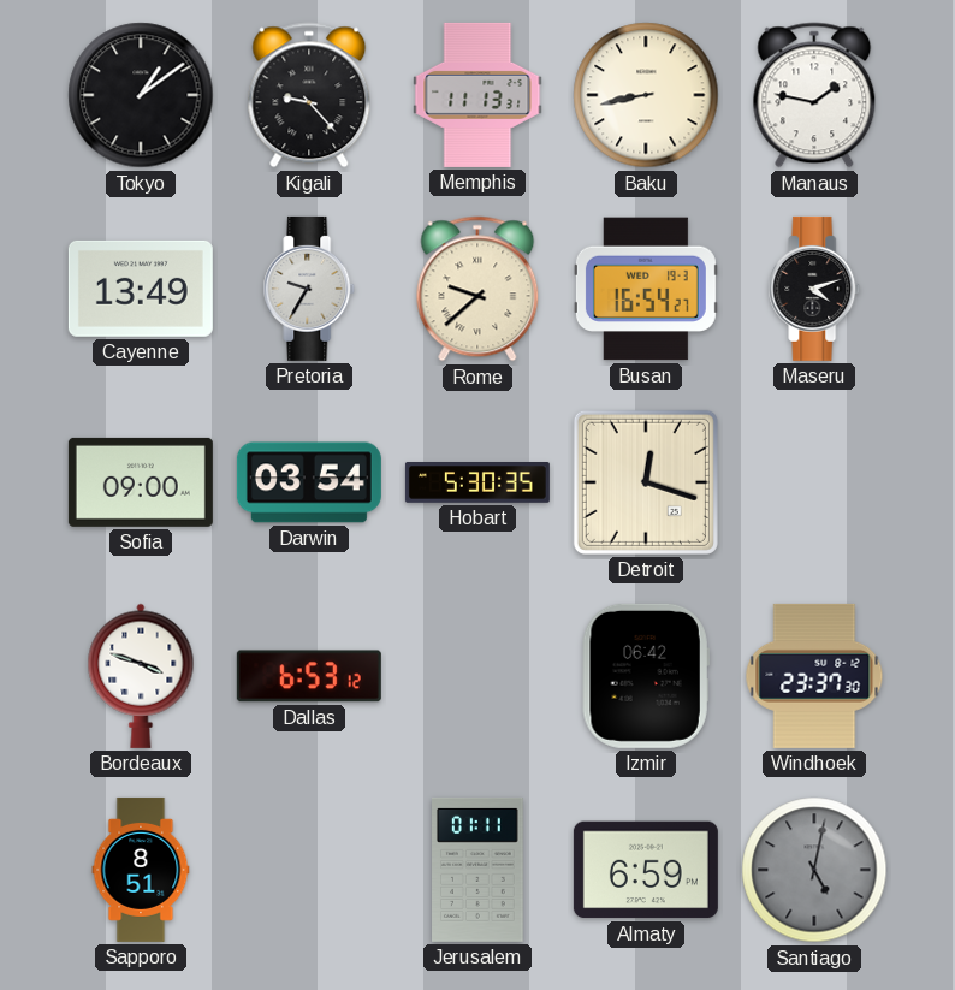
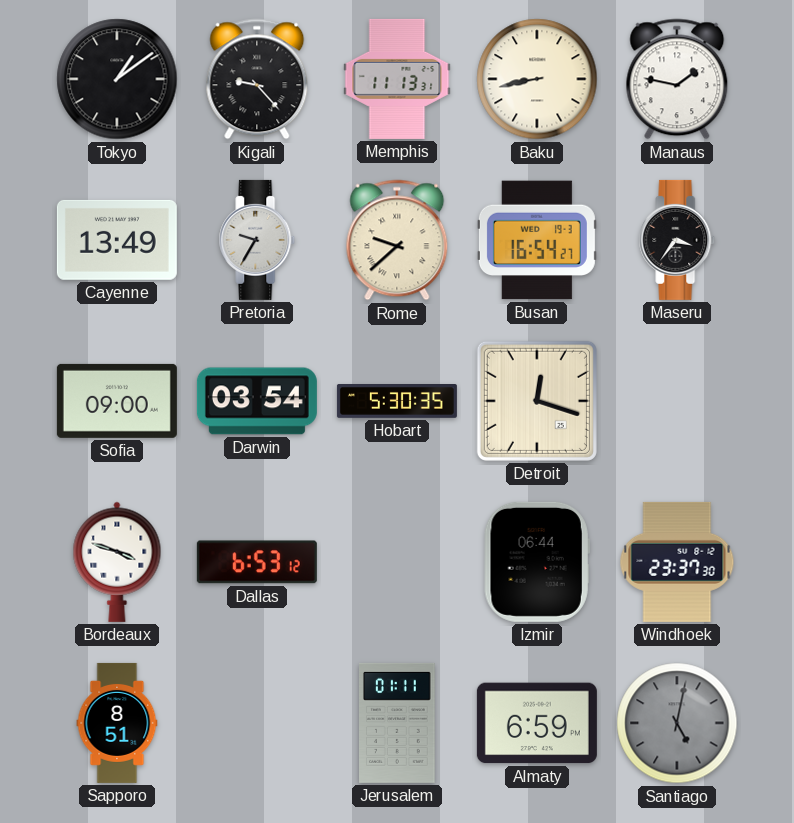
Maseru: 4:12 -> 3:36 (677, 240)
Izmir: 06:42 -> 06:44 (537, 562)
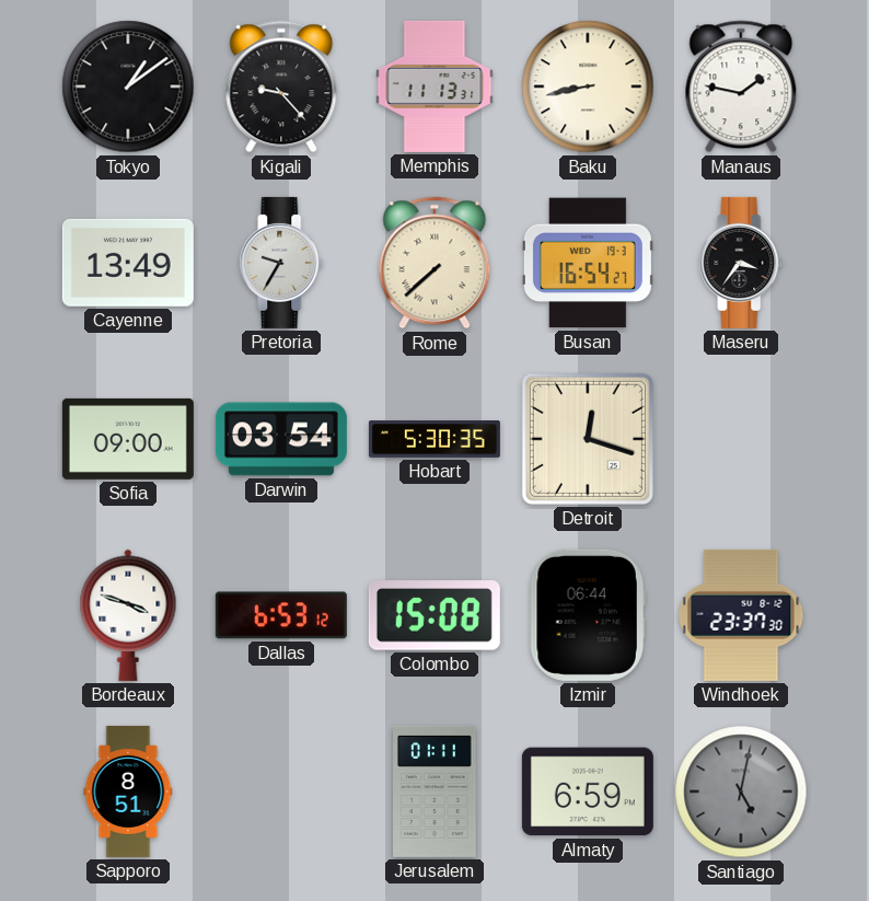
Rome: 9:38 -> 7:38 (434, 263)
Colombo: none -> 15:08 (434, 615)
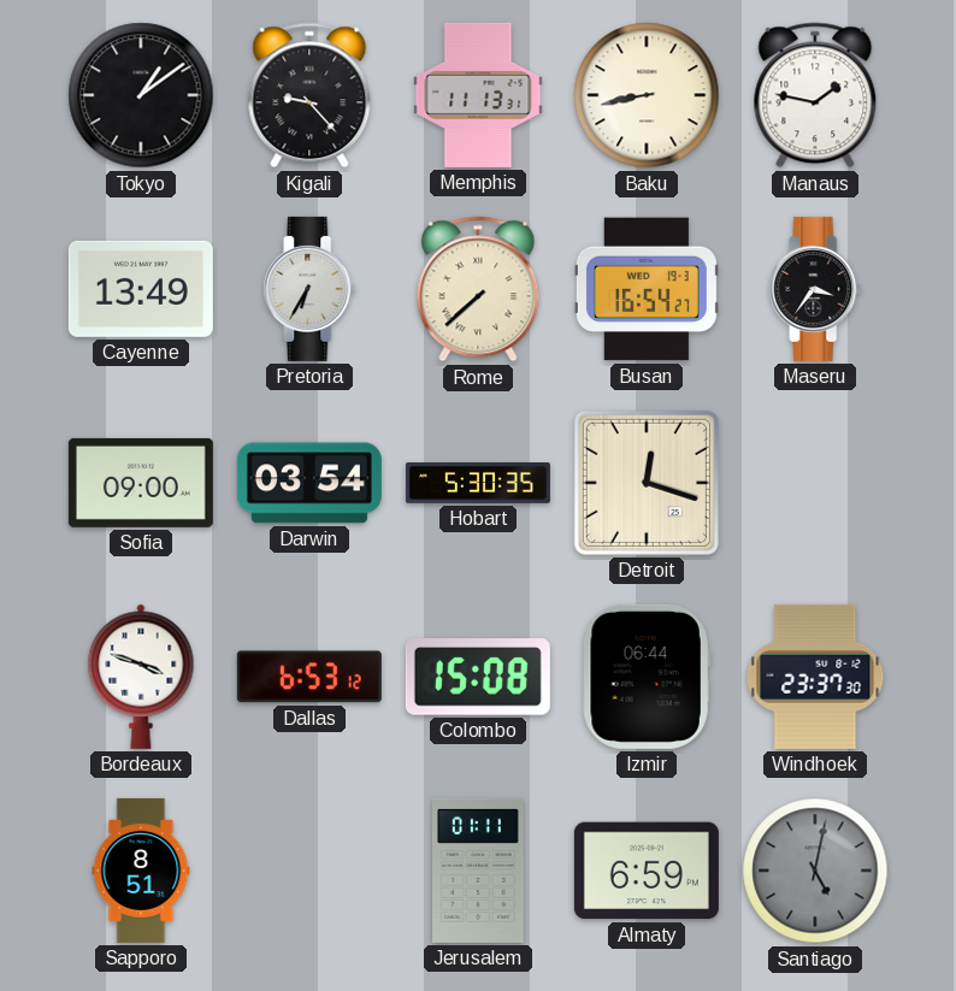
Pretoria: 9:35 -> 6:35 (309, 289)
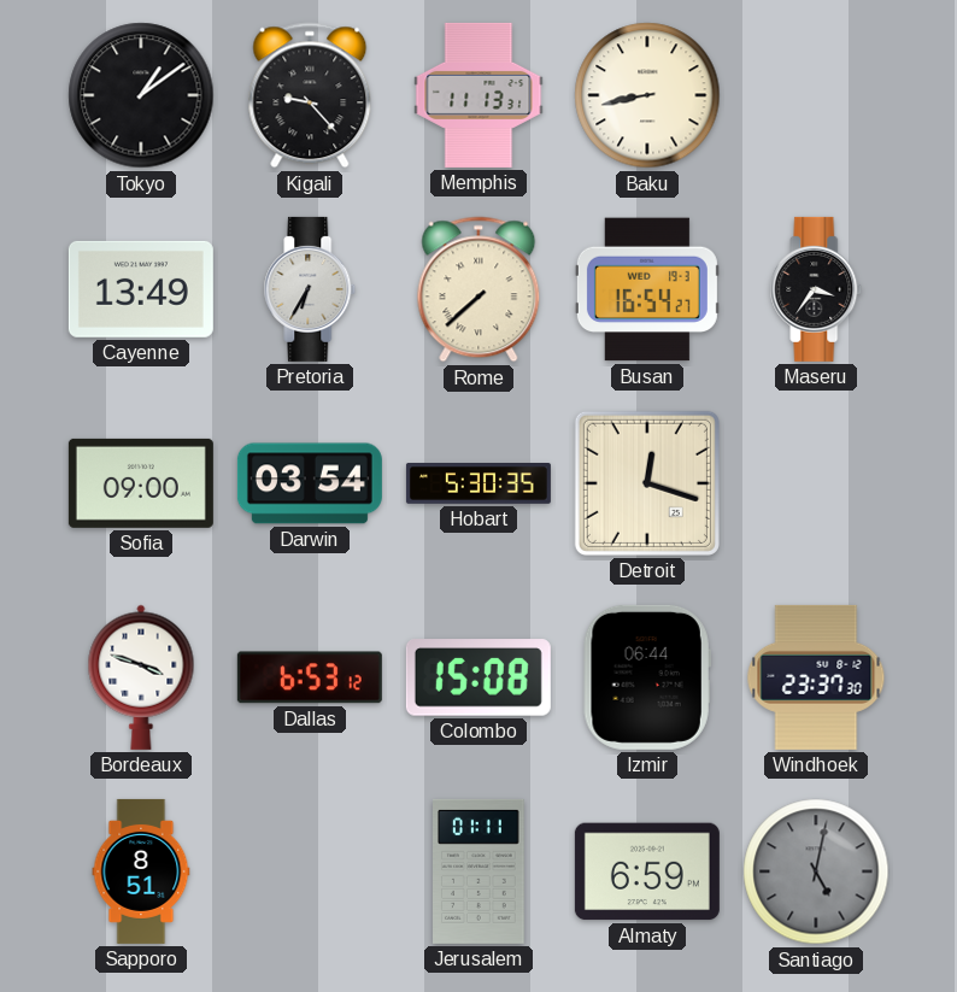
Manaus: 1:47 -> none (815, 95)
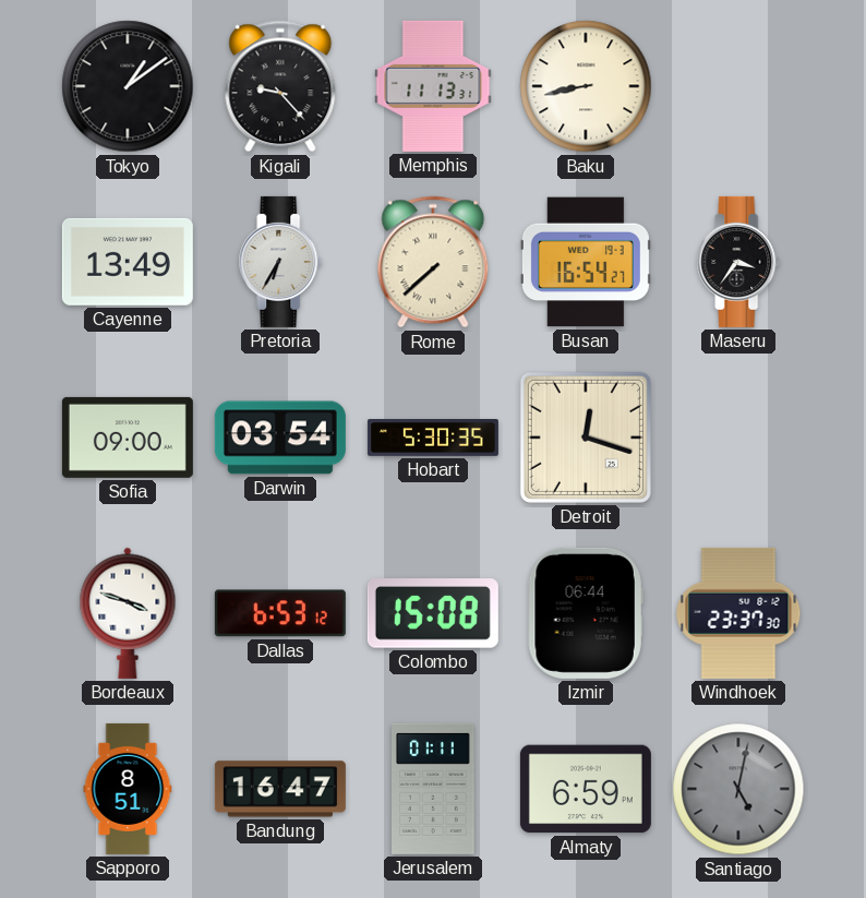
Bandung: none -> 16:47 (280, 789)
